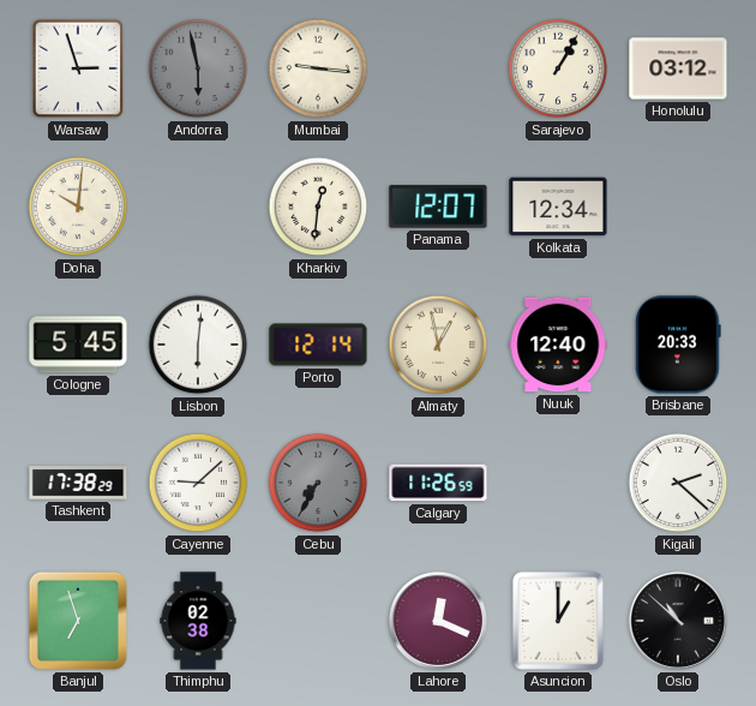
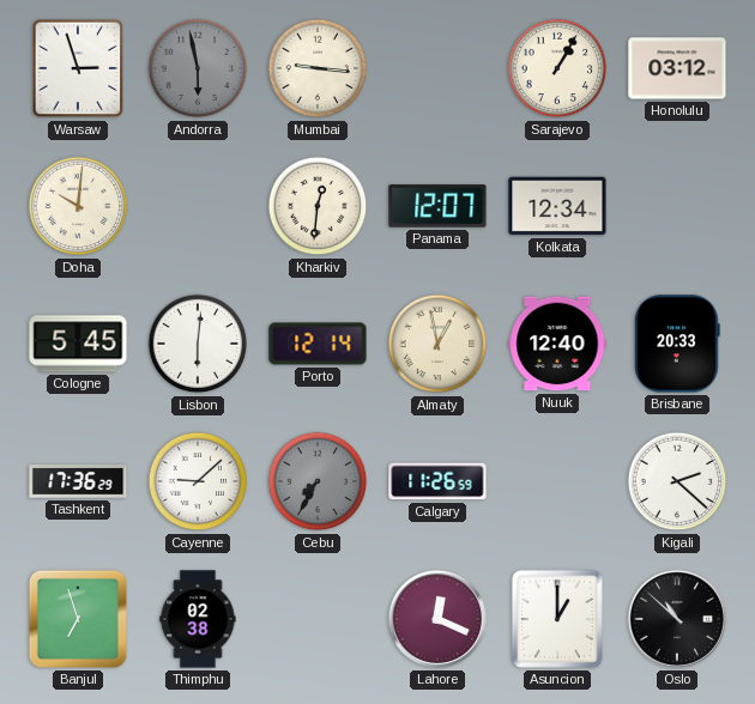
Tashkent: 17:38 -> 17:36 (78, 481)
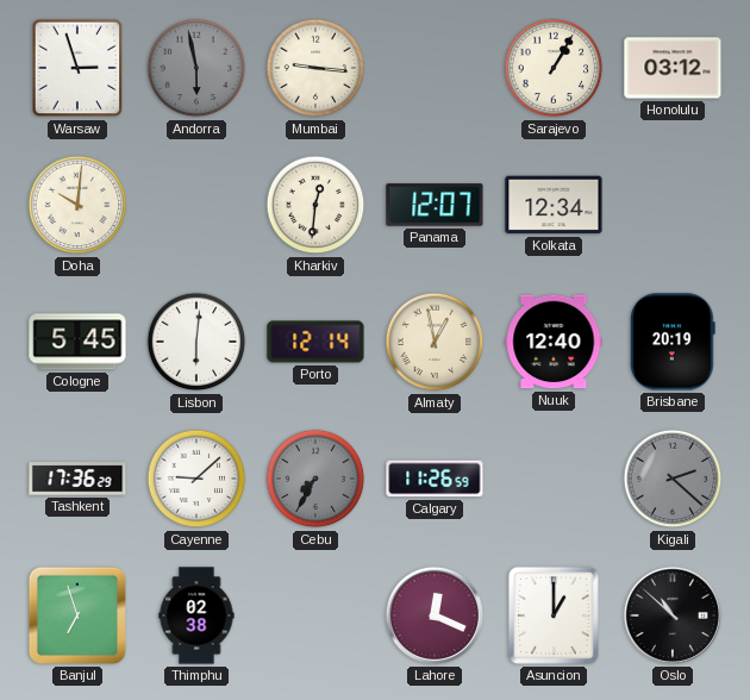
Brisbane: 20:33 -> 20:19 (673, 342)
Kigali dial: white -> grey (673, 479)
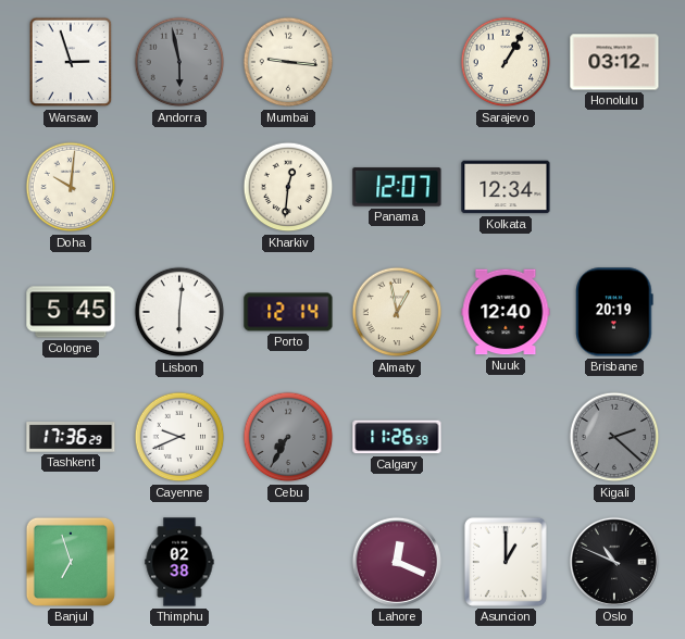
Cayenne: 9:08 -> 9:41 (179, 437)
Oslo: 10:52 -> 10:49 (614, 562)
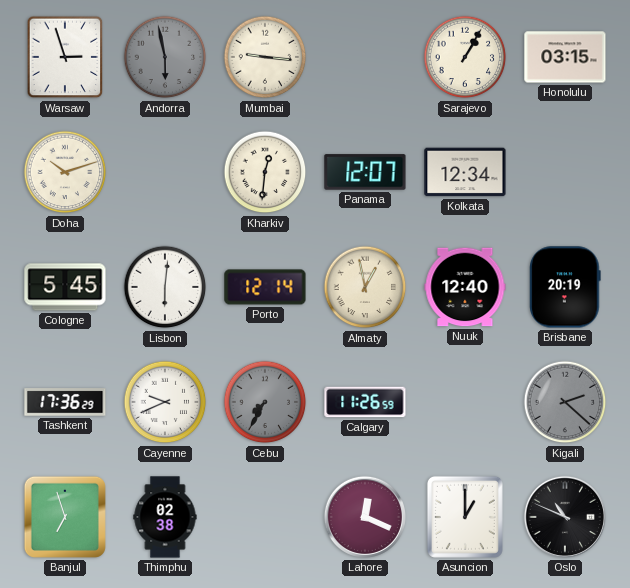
Honolulu: 03:12 -> 03:15 (565, 57)
Doha: 10:01 -> 10:12 (65, 172)
